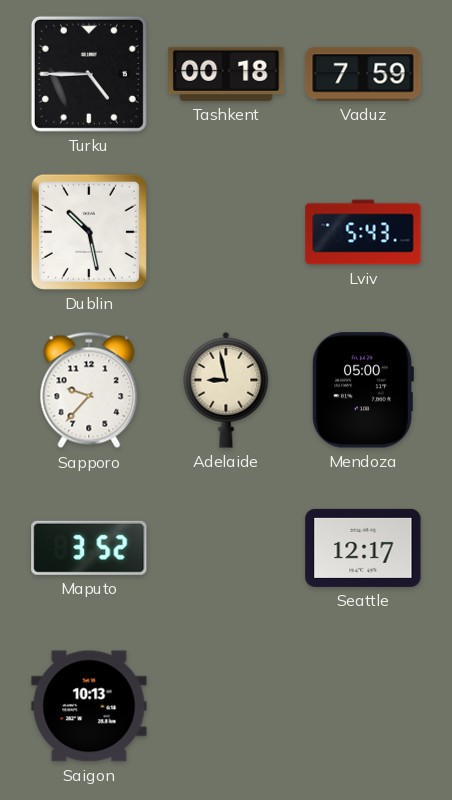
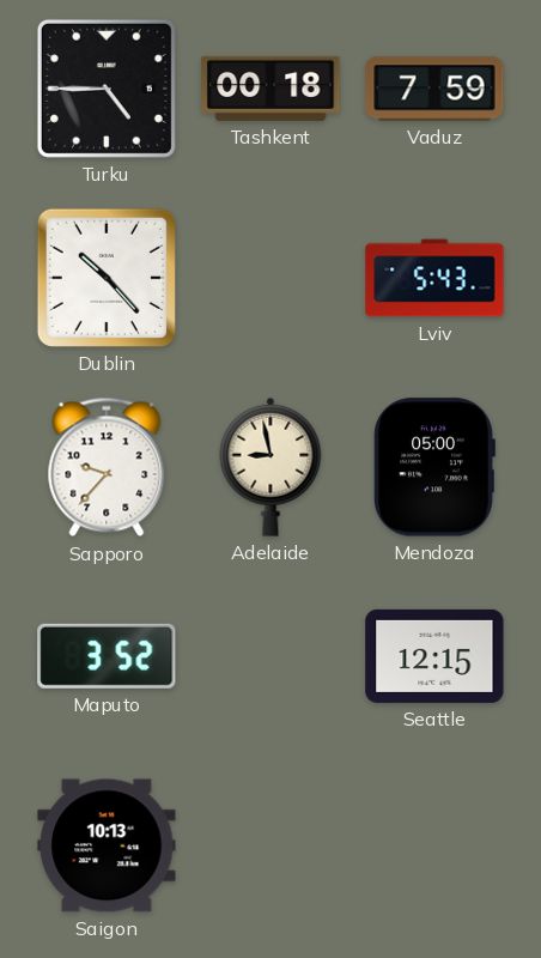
Dublin: 10:28 -> 10:23 (107, 278)
Seattle: 12:17 -> 12:15 (434, 656)
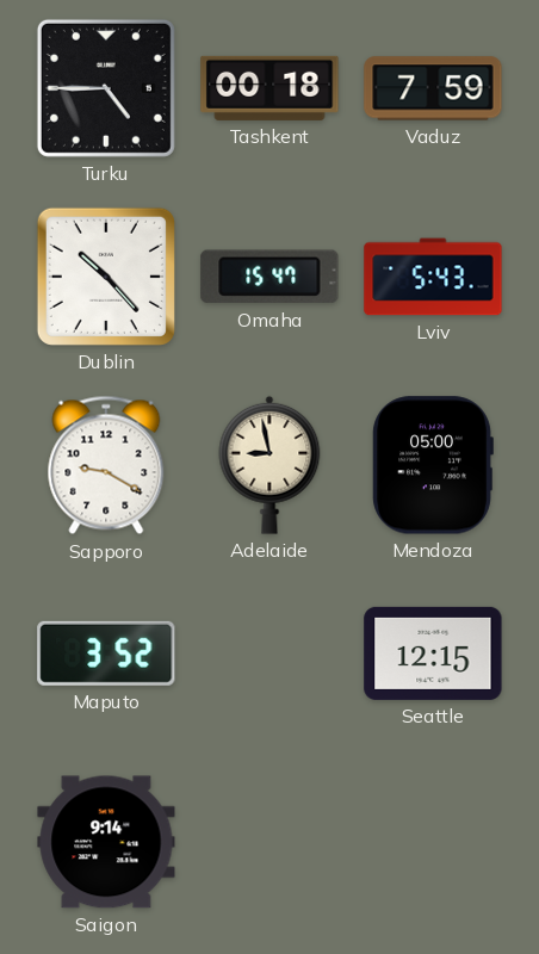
Omaha: none -> 15:47 (269, 277)
Sapporo: 9:37 -> 9:20 (106, 465)
Saigon: 10:13 -> 9:14 (106, 842)
